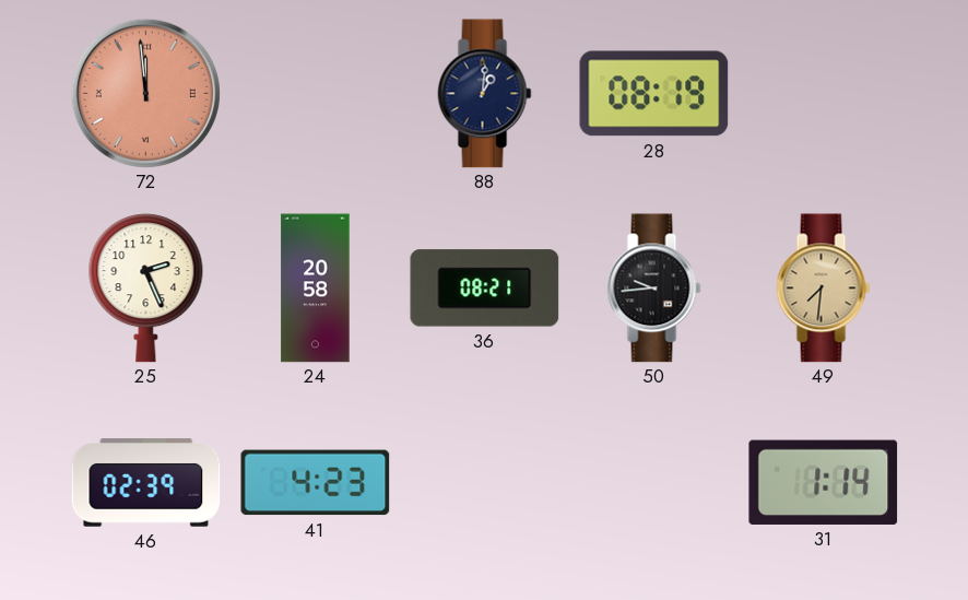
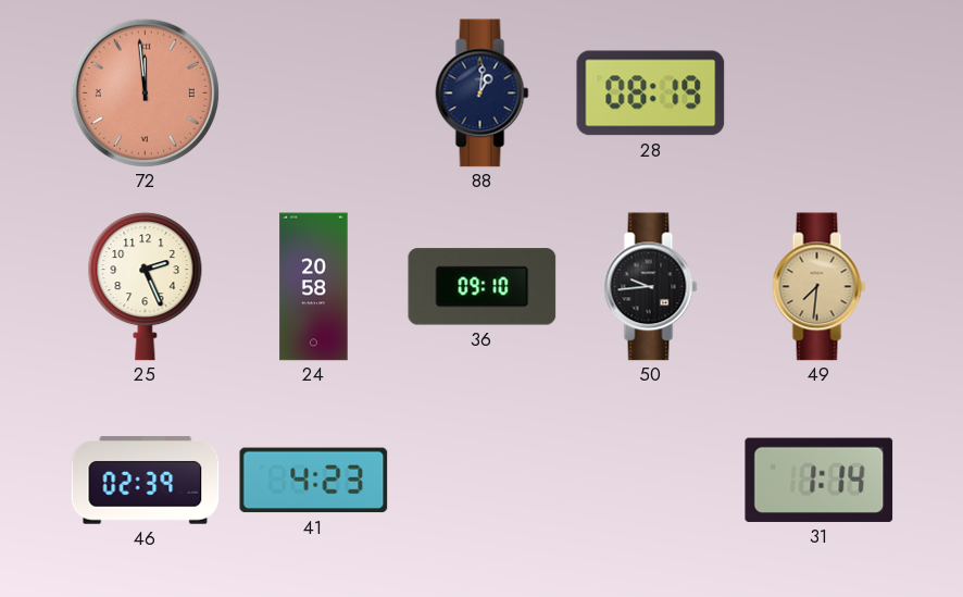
36: 08:21 -> 09:10 (483, 287)
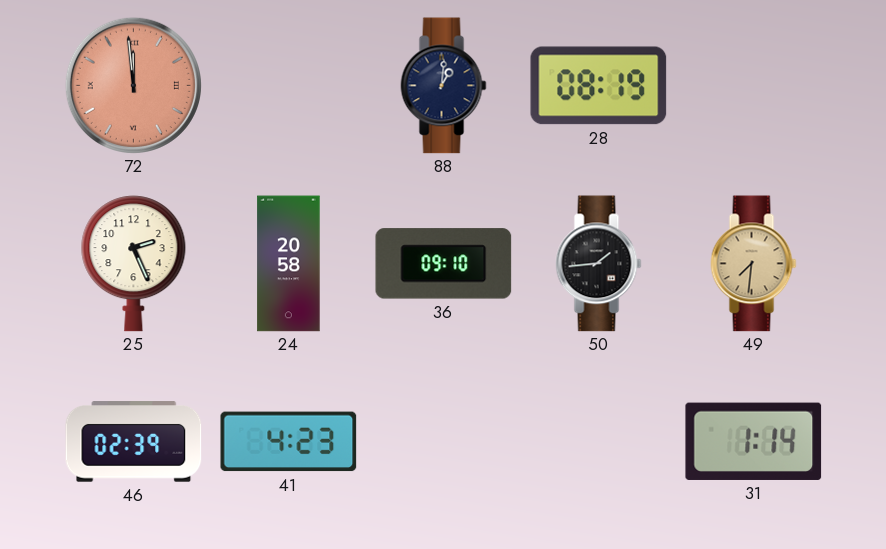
50: 9:44 -> 1:44 (599, 264)
